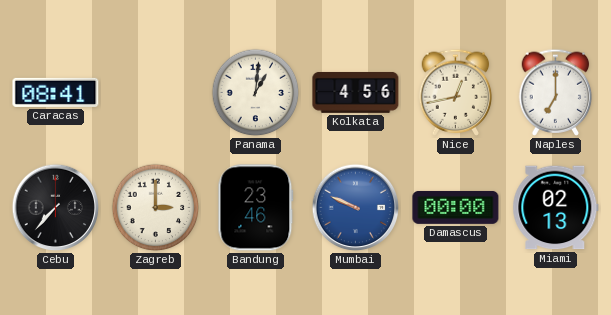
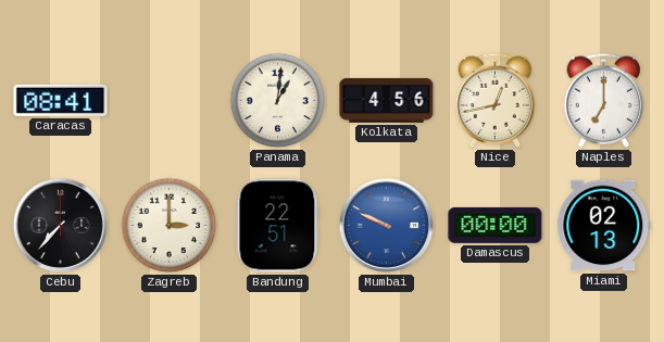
Bandung: 23:46 -> 22:51 (278, 226)
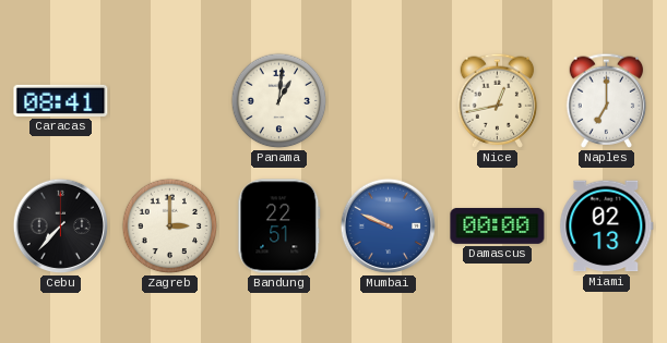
Kolkata: 4:56 -> none (387, 100)
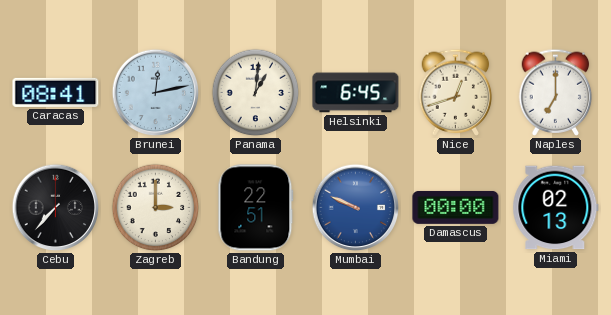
Brunei: none -> 12:13 (156, 93)
Helsinki: none -> 6:45 (356, 93)
Nice: 12:43 -> 12:42 (456, 92)
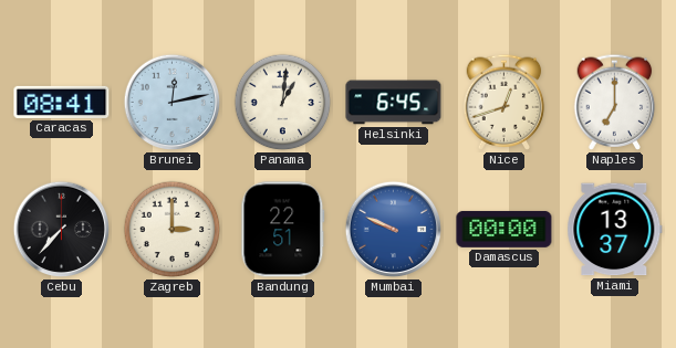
Miami: 02:13 -> 13:37 (615, 230)
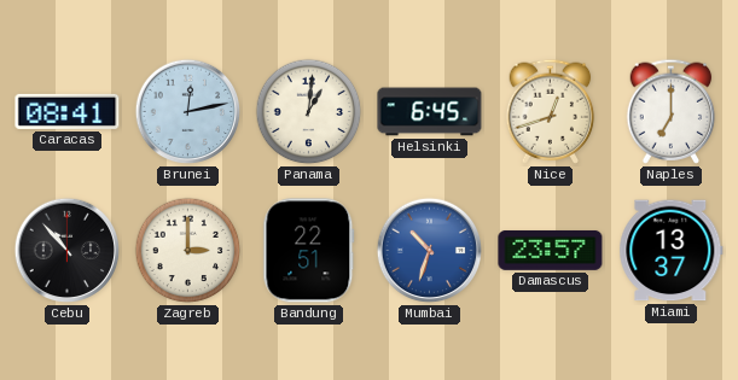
Cebu: 7:37 -> 10:53 (68, 251)
Mumbai: 9:49 -> 10:33 (430, 251)
Damascus: 00:00 -> 23:57 (551, 250)
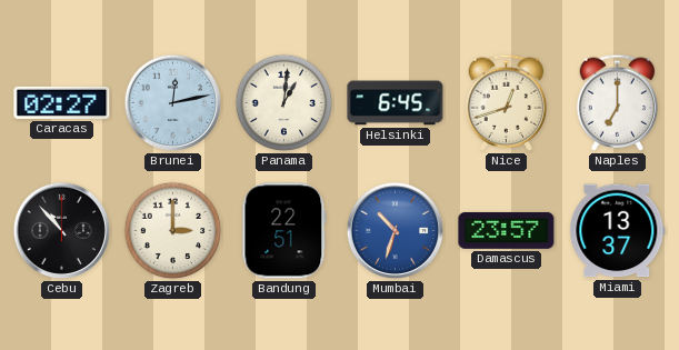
Caracas: 08:41 -> 02:27 (62, 102)
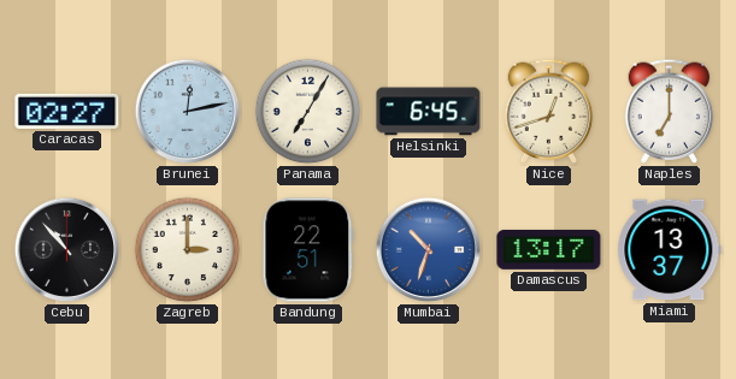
Panama: 1:01 -> 7:05 (308, 112)
Damascus: 23:57 -> 13:17 (549, 249)
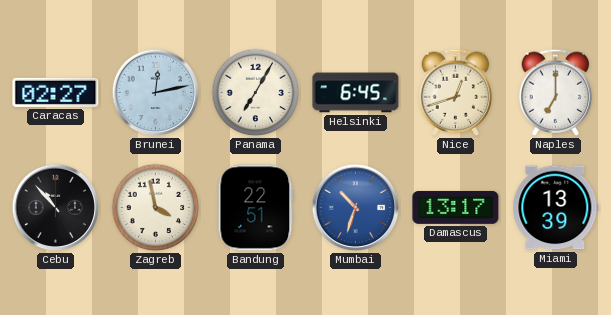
Zagreb: 3:00 -> 3:58 (156, 208)
Miami: 13:37 -> 13:39 (556, 208)
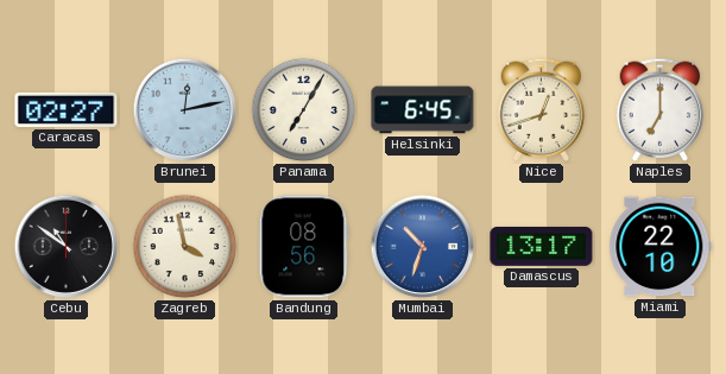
Cebu: 10:53 -> 10:51 (67, 247)
Bandung: 22:51 -> 08:56 (304, 247)
Miami: 13:39 -> 22:10 (661, 247)
